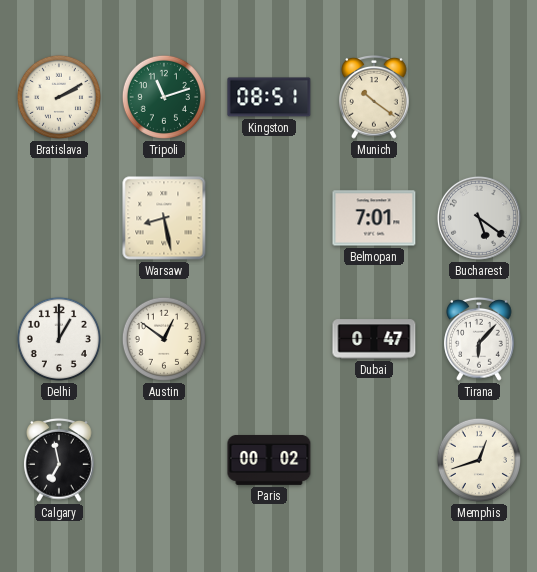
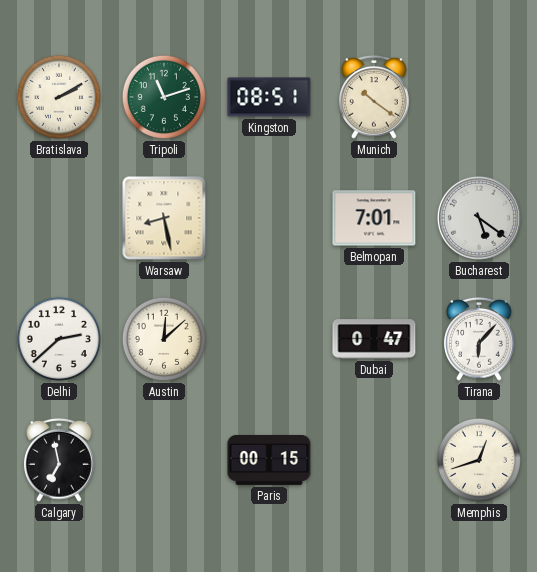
Delhi: 1:00 -> 2:38 (59, 339)
Austin: 12:51 -> 12:08 (164, 339)
Paris: 00:02 -> 00:15 (269, 460)
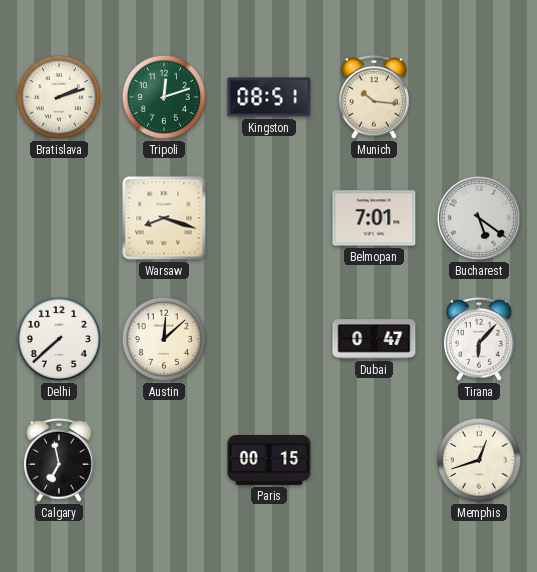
Bratislava: 2:10 -> 2:12 (59, 97)
Tripoli: 11:12 -> 12:12 (164, 97)
Munich: 10:21 -> 10:16 (374, 97)
Warsaw: 8:28 -> 8:18 (164, 218)
Delhi: 2:38 -> 7:38 (59, 339)
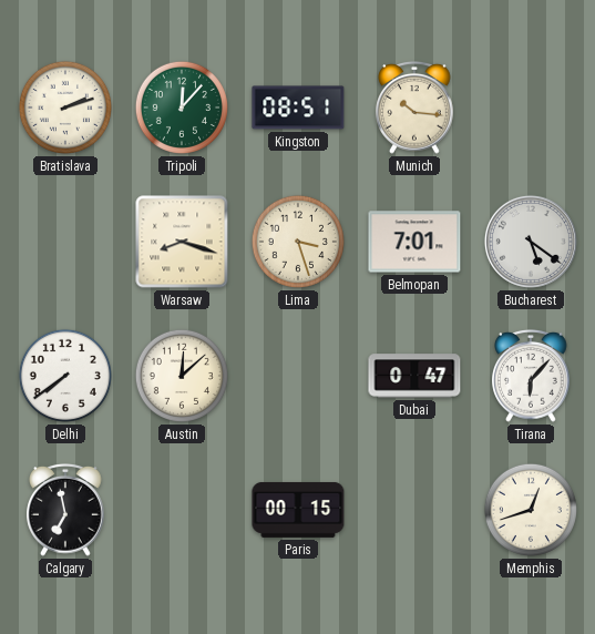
Tripoli: 12:12 -> 12:07 (182, 108)
Lima: none -> 3:27 (298, 242)
Delhi: 7:38 -> 7:39 (65, 376)
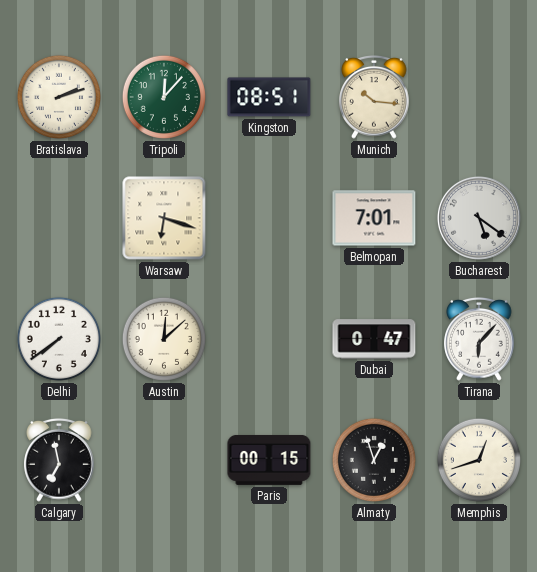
Warsaw: 8:18 -> 6:18 (164, 218)
Lima: 3:27 -> none (298, 242)
Almaty: none -> 12:57 (374, 460)
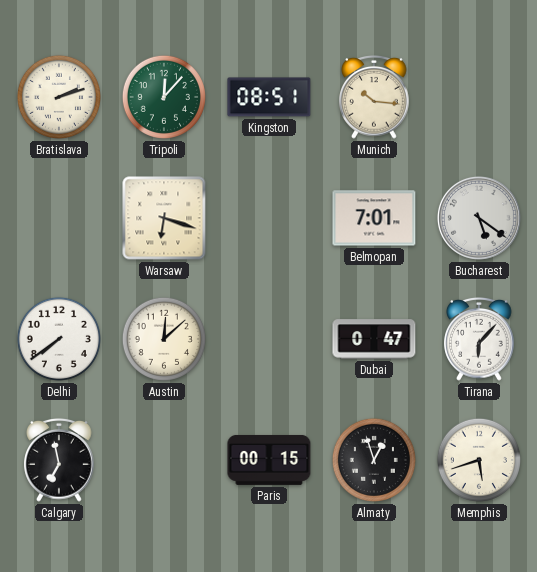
Memphis: 12:42 -> 5:42 (479, 460)
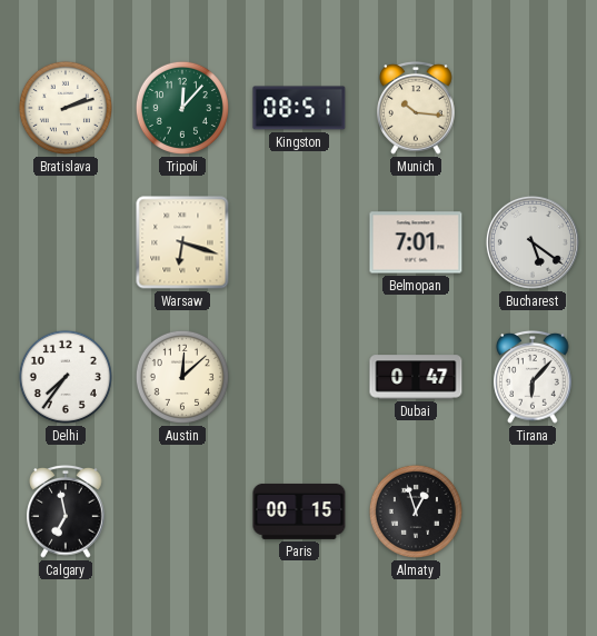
Delhi: 7:39 -> 7:36 (66, 377)
Memphis: 5:42 -> none (479, 460)
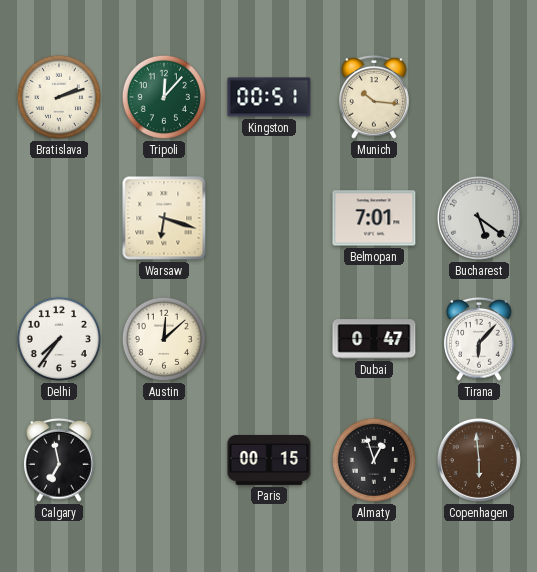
Kingston: 08:51 -> 00:51 (269, 97)
Copenhagen: none -> 5:59 (479, 460)
